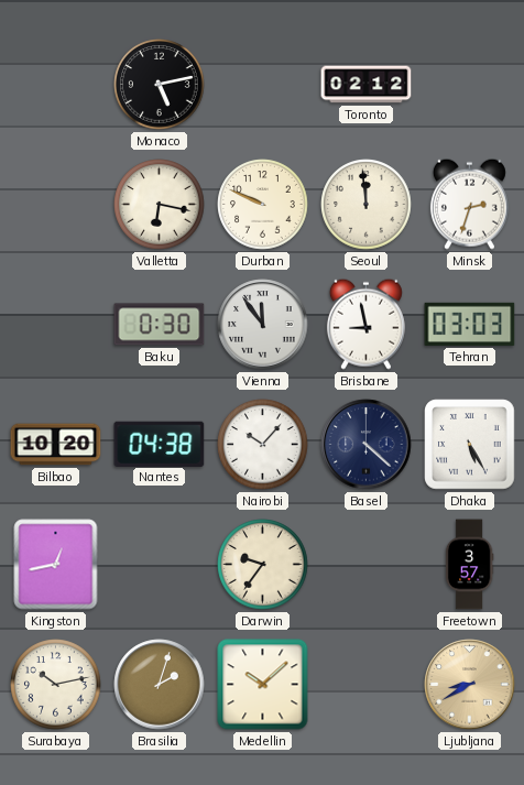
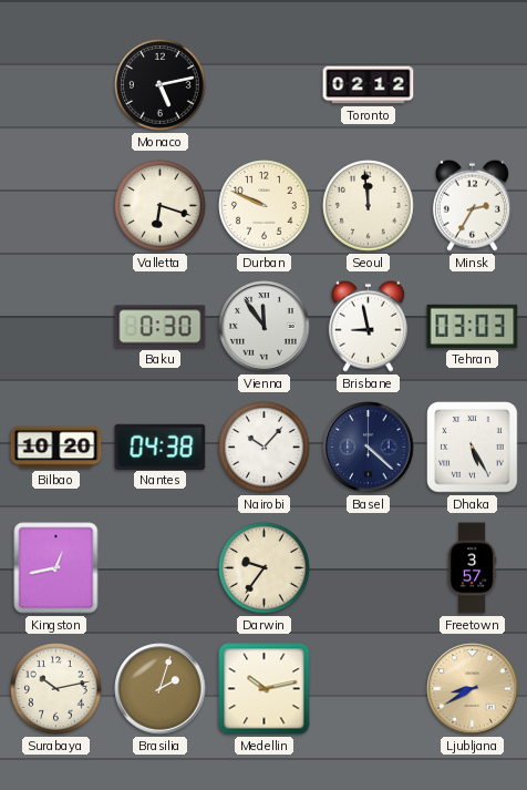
Valletta: 6:17 -> 6:18 (161, 206)
Minsk: 2:33 -> 2:35 (472, 205)
Medellin: 10:08 -> 10:13 (265, 689)
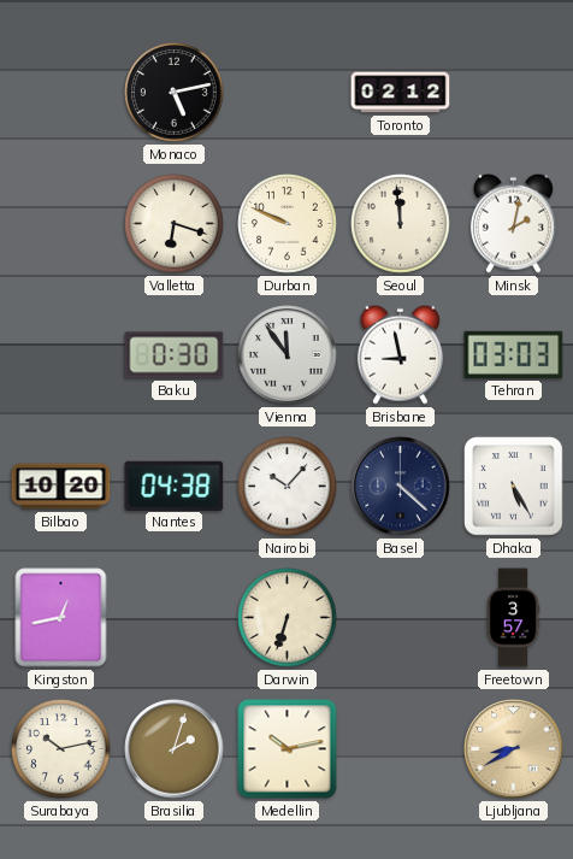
Minsk: 2:35 -> 2:02 (513, 223)
Darwin: 9:36 -> 6:33 (288, 618)
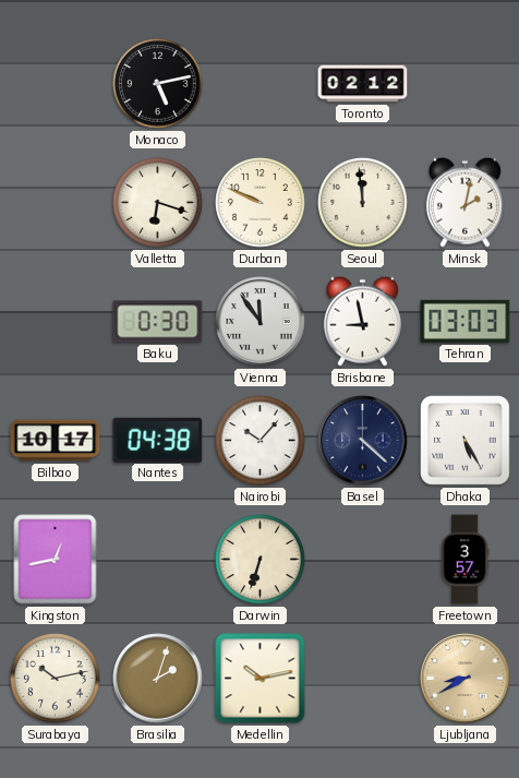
Bilbao: 10:20 -> 10:17 (56, 441)
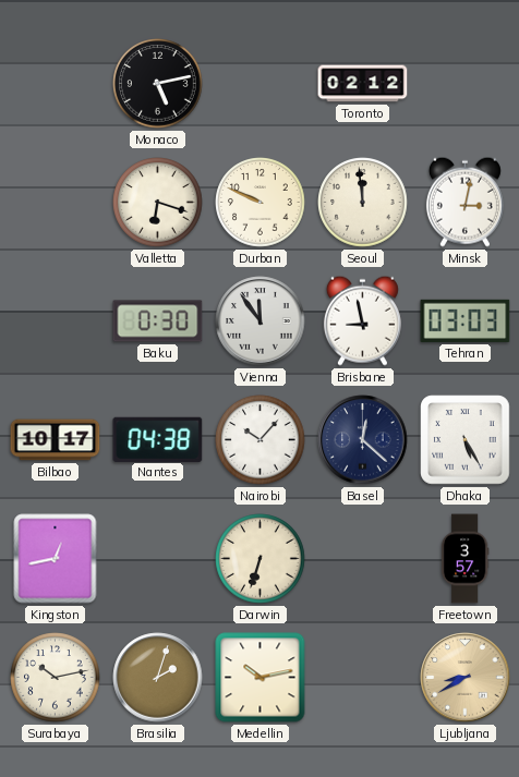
Minsk: 2:02 -> 3:02 (464, 202)
Basel: 4:22 -> 12:22 (363, 440)
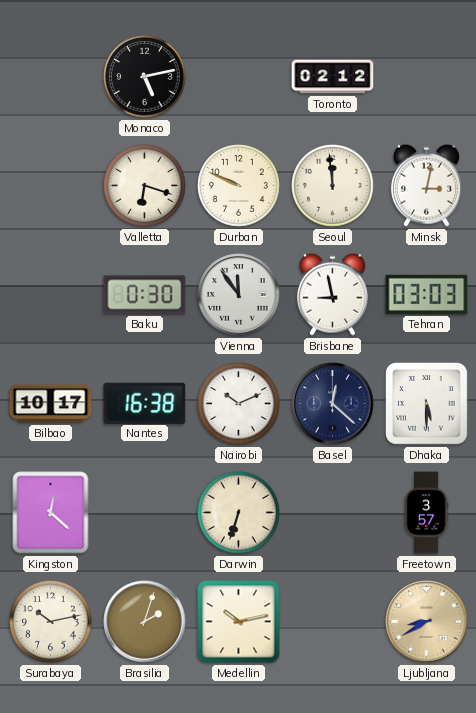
Nantes: 04:38 -> 16:38 (145, 403)
Nairobi: 10:07 -> 10:11 (239, 404)
Dhaka: 5:25 -> 5:30 (427, 404)
Kingston: 12:43 -> 12:22 (51, 513)
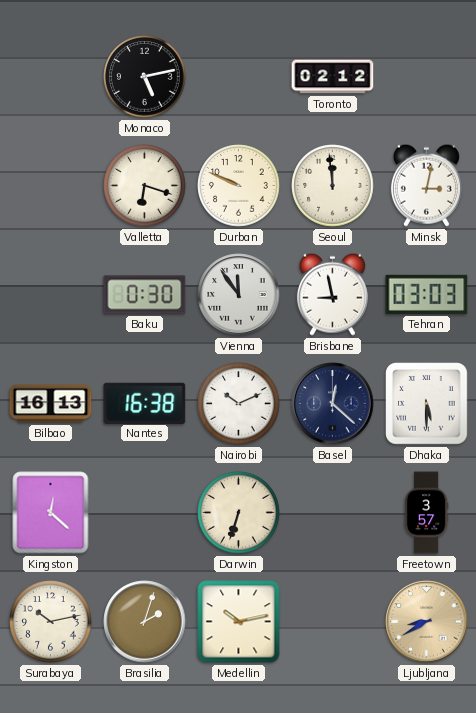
Bilbao: 10:17 -> 16:13 (51, 404)
